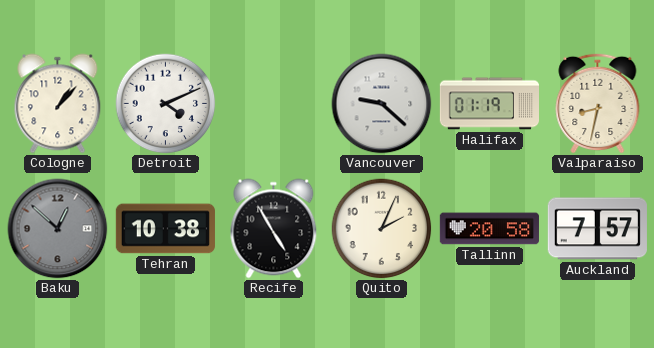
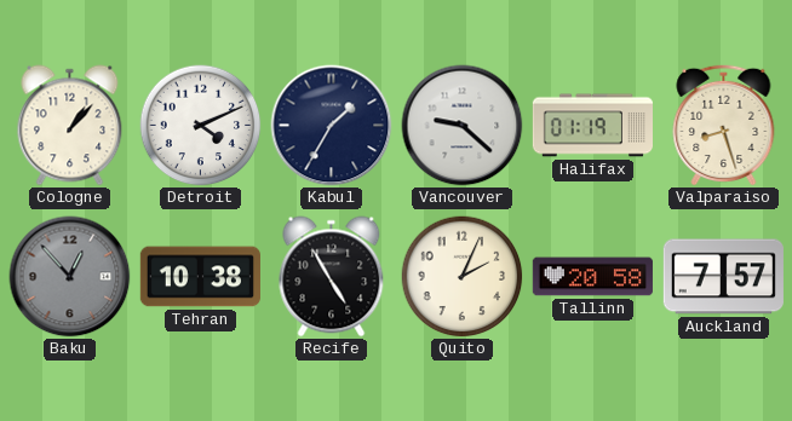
Kabul: none -> 1:35 (332, 126)
Valparaiso: 8:32 -> 8:27 (724, 125)
Baku: 12:52 -> 12:53 (70, 277)
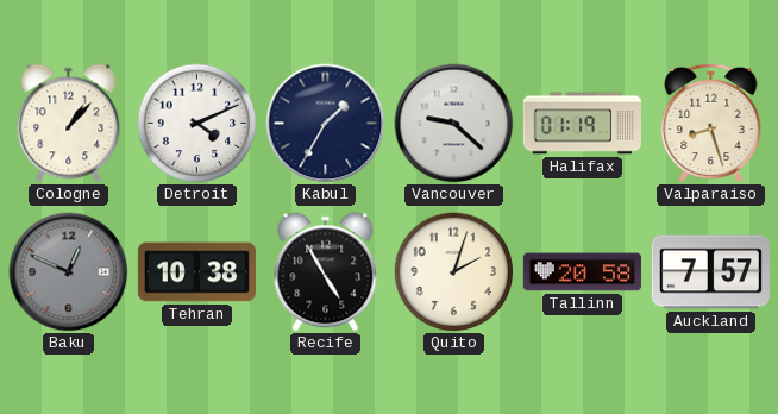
Baku: 12:53 -> 12:49 (69, 272)
Quito: 2:04 -> 2:03 (454, 272)
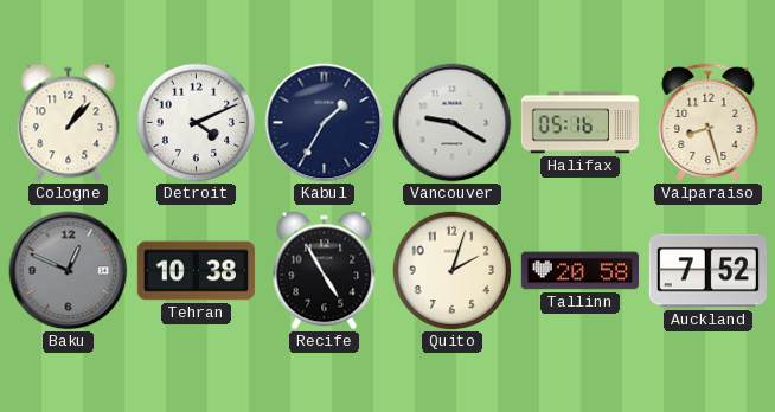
Vancouver: 9:22 -> 9:20 (453, 123)
Halifax: 01:19 -> 05:16 (579, 123)
Auckland: 7:57 -> 7:52 (707, 271)
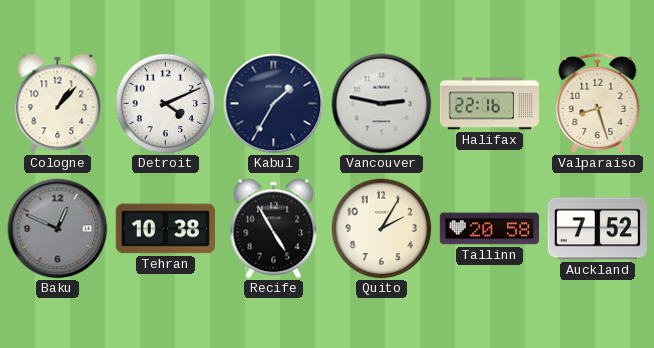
Vancouver: 9:20 -> 2:47 (382, 104)
Halifax: 05:16 -> 22:16 (489, 104)
Quito: 2:03 -> 2:05 (382, 229)
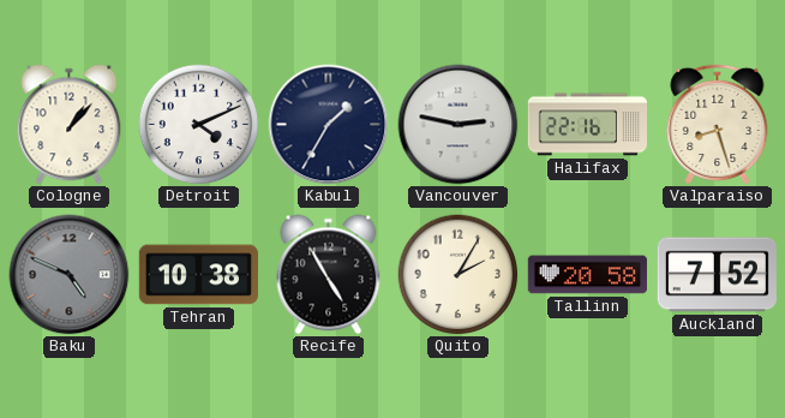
Baku: 12:49 -> 4:49 (70, 275)
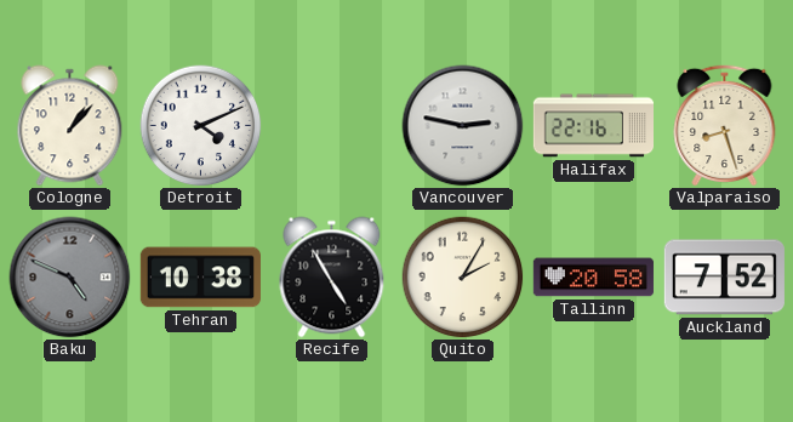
Kabul: 1:35 -> none (329, 125)
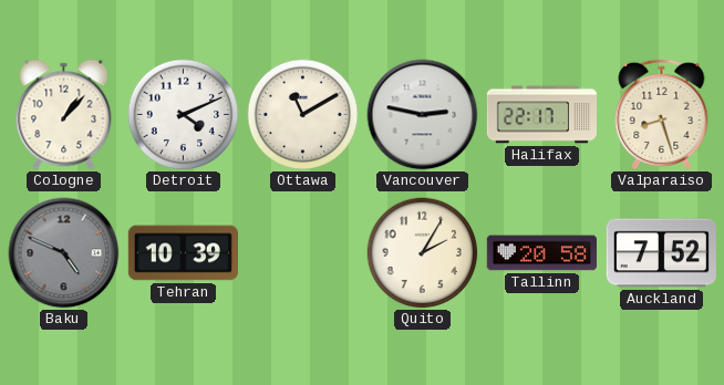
Ottawa: none -> 11:10 (303, 115)
Halifax: 22:16 -> 22:17 (541, 115)
Tehran: 10:38 -> 10:39 (183, 253)
Recife: 4:55 -> none (332, 278)
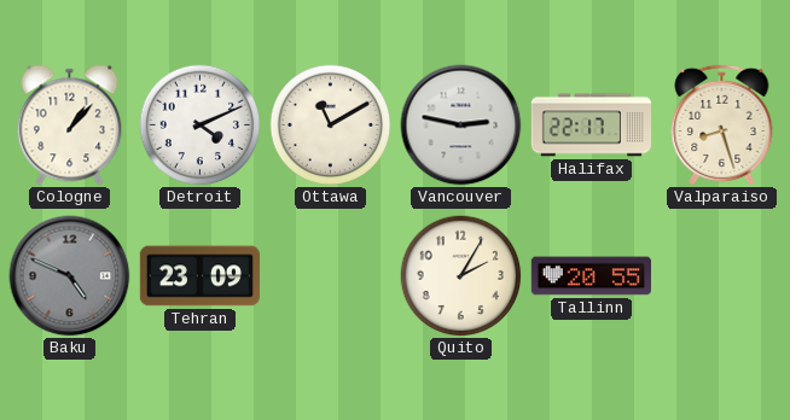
Tehran: 10:39 -> 23:09 (199, 276)
Tallinn: 20:58 -> 20:55 (591, 276)
Auckland: 7:52 -> none (661, 253)
